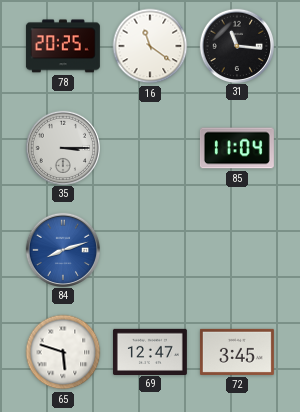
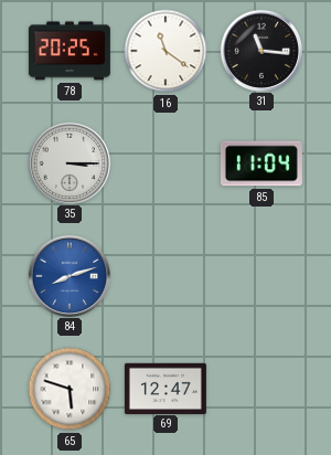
72: 3:45 -> none (237, 352)
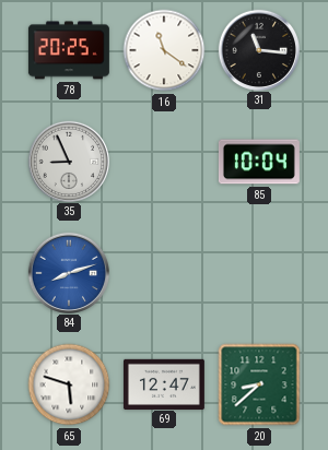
35: 3:15 -> 8:56 (68, 161)
85: 11:04 -> 10:04 (259, 162)
20: none -> 8:38 (259, 384)
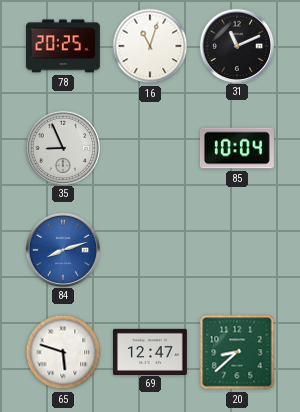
16: 11:21 -> 11:03 (150, 46)
31: 11:16 -> 11:11 (236, 45)
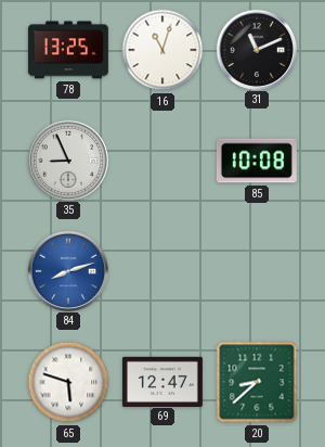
78: 20:25 -> 13:25 (68, 50)
85: 10:04 -> 10:08 (257, 161)
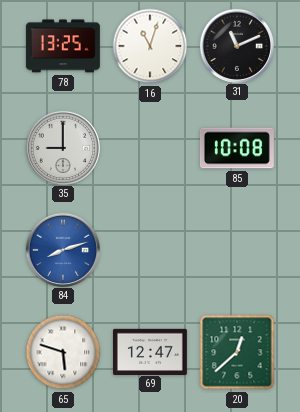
35: 8:56 -> 9:00 (62, 147)
20: 8:38 -> 12:38 (237, 352)
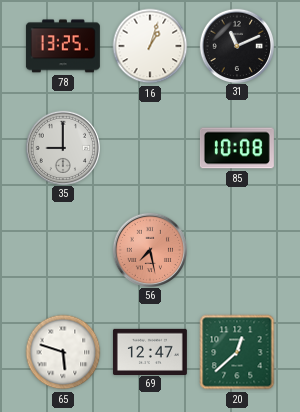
16: 11:03 -> 1:03 (150, 46)
84: 8:12 -> none (62, 249)
56: none -> 7:28 (149, 249)
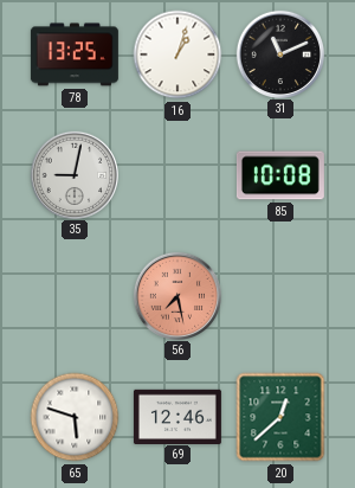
35: 9:00 -> 9:02 (73, 174)
69: 12:47 -> 12:46 (177, 416)
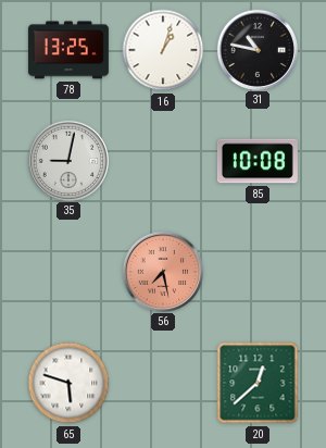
31: 11:11 -> 10:47 (256, 49)
69: 12:46 -> none (177, 416)
